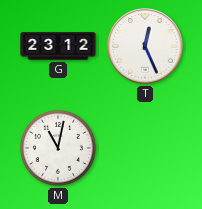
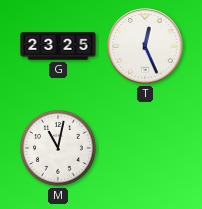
G: 23:12 -> 23:25 (58, 46)
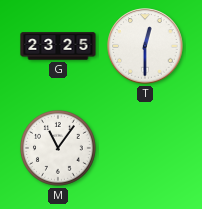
T: 12:26 -> 12:30 (145, 46)
M: 11:02 -> 11:06 (59, 149)
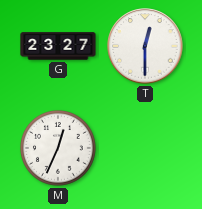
G: 23:25 -> 23:27 (58, 46)
M: 11:06 -> 12:34 (59, 149)
